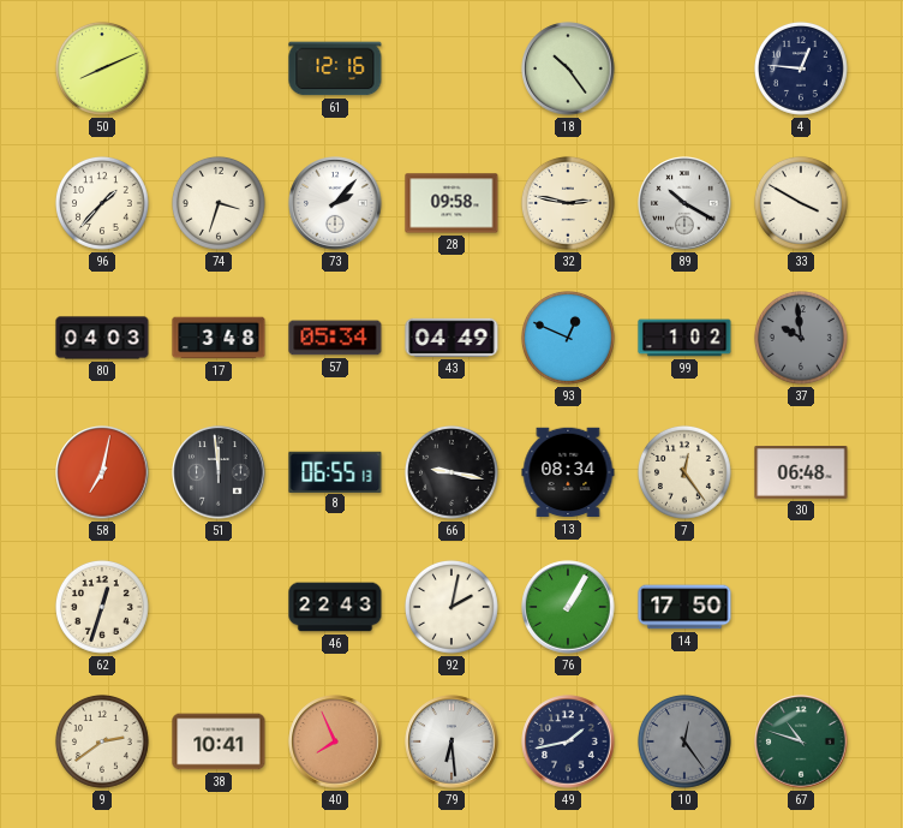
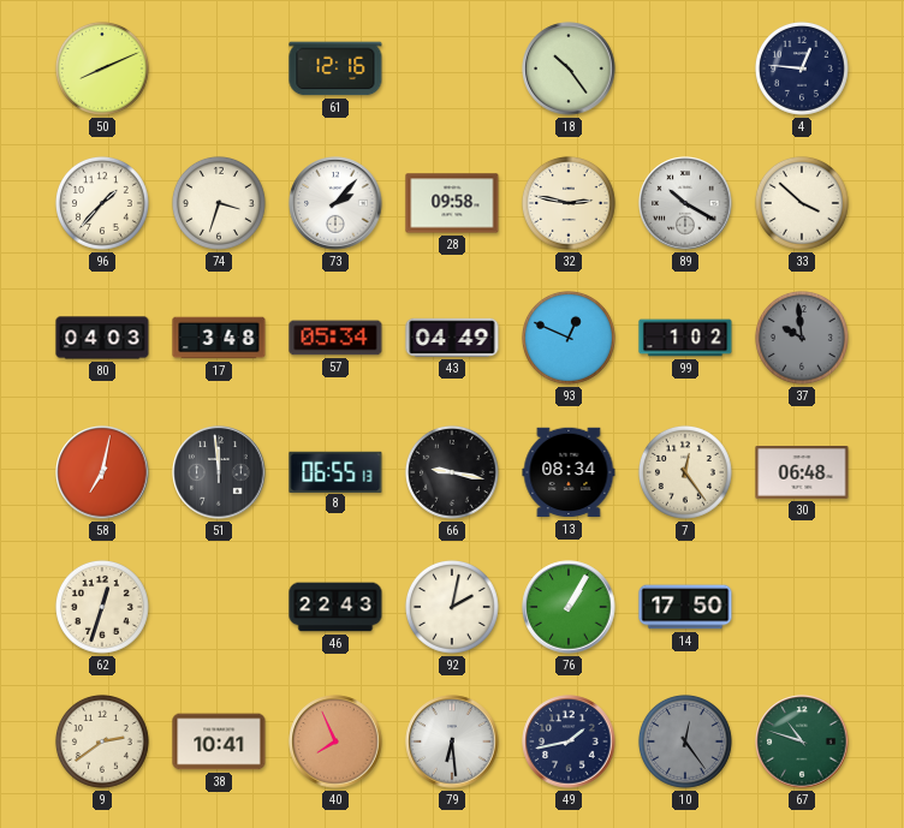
33: 3:50 -> 3:52 (802, 203)
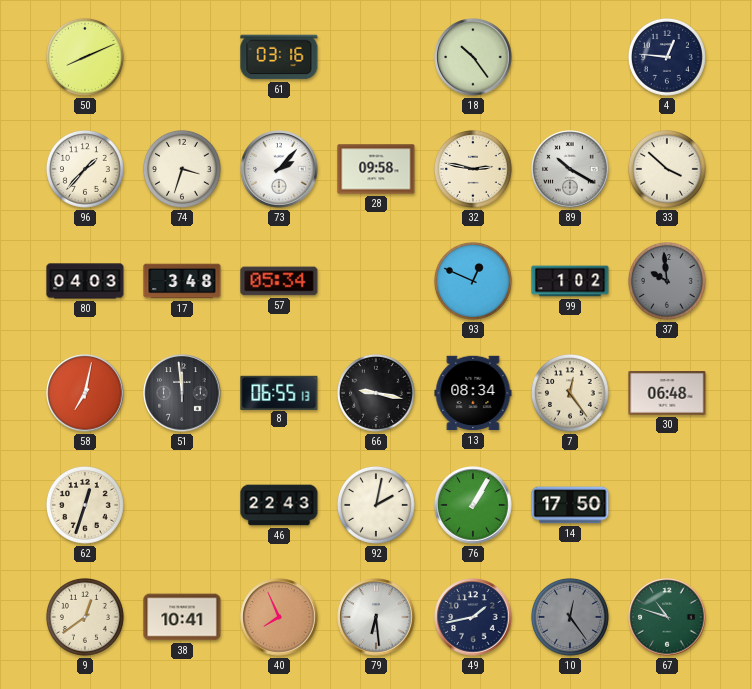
61: 12:16 -> 03:16 (279, 57)
43: 04:49 -> none (452, 338)
9: 2:39 -> 12:39 (85, 617)
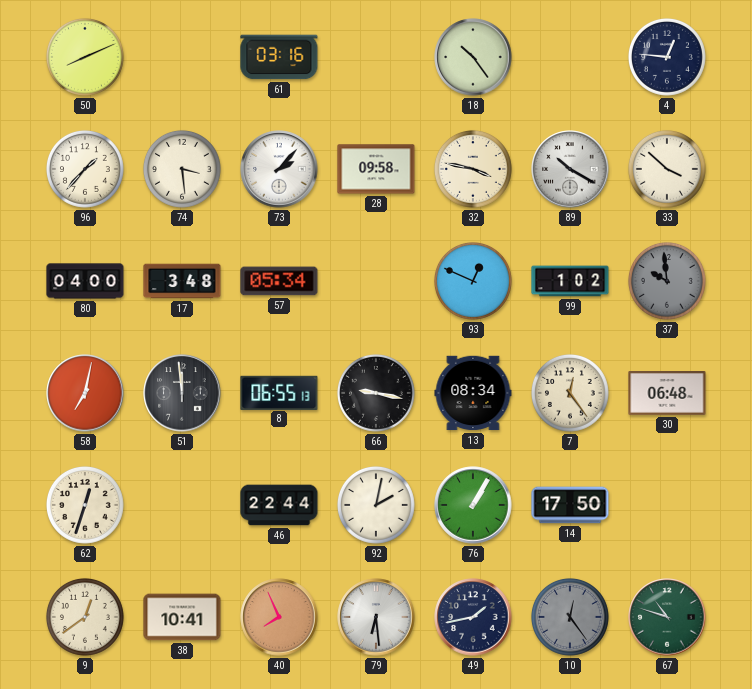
74: 3:33 -> 3:29 (182, 169)
32: 2:47 -> 3:47 (473, 169)
80: 04:03 -> 04:00 (85, 281)
46: 22:43 -> 22:44 (279, 505)
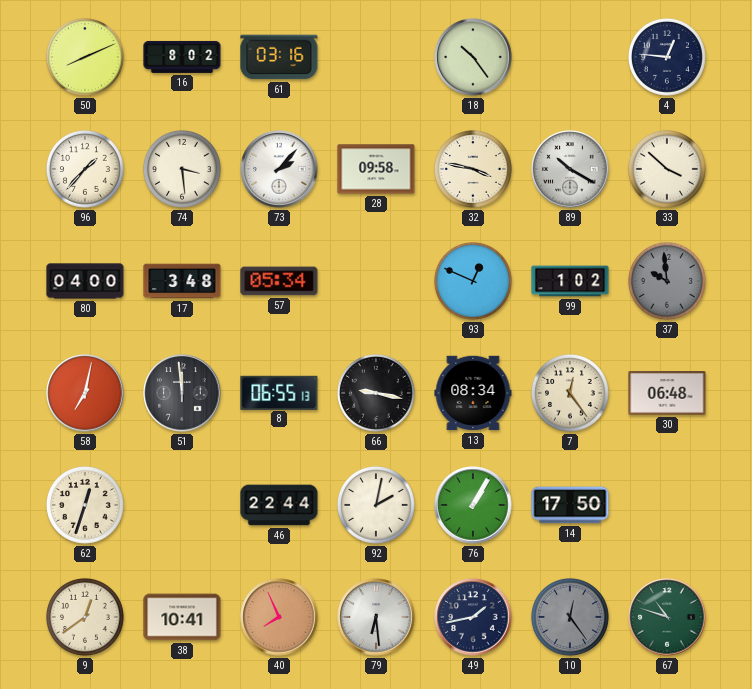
16: none -> 8:02 (182, 57)
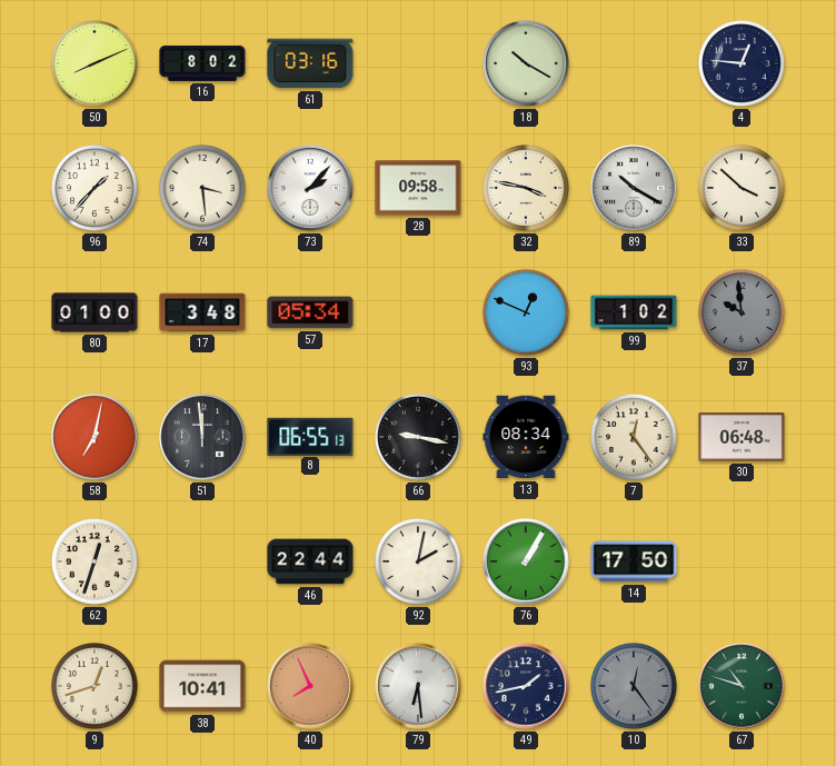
18: 10:24 -> 10:20 (526, 63)
80: 04:00 -> 01:00 (94, 312)
9: 12:39 -> 12:42 (94, 686)
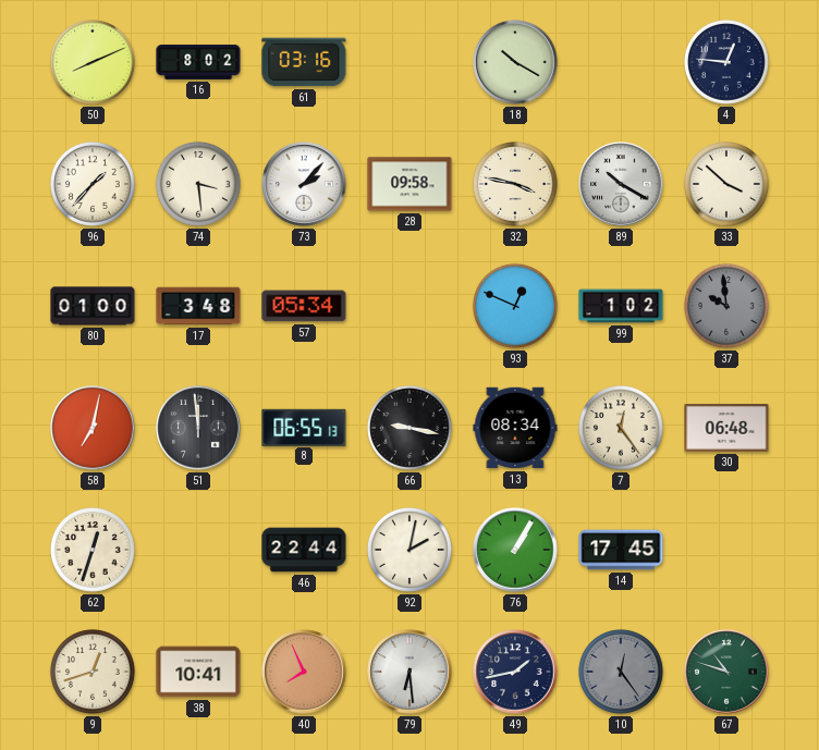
14: 17:50 -> 17:45 (621, 550)
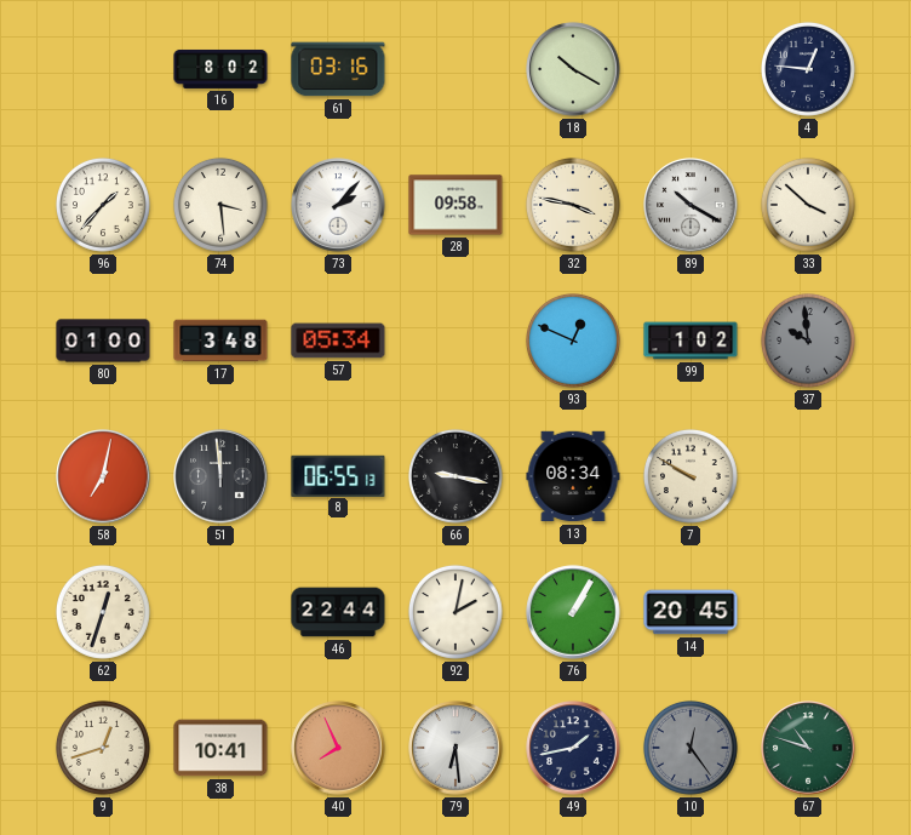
50: 8:11 -> none (93, 62)
7: 12:24 -> 9:50 (691, 476)
30: 06:48 -> none (726, 429)
14: 17:45 -> 20:45 (691, 612)
